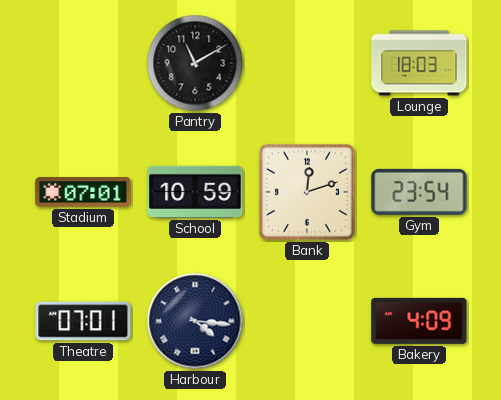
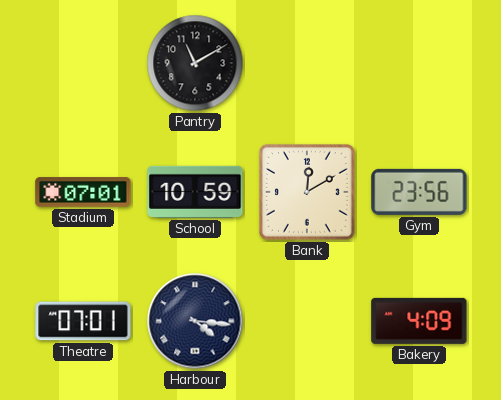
Lounge: 18:03 -> none (419, 63)
Bank: 12:12 -> 12:10 (307, 192)
Gym: 23:54 -> 23:56 (419, 192)
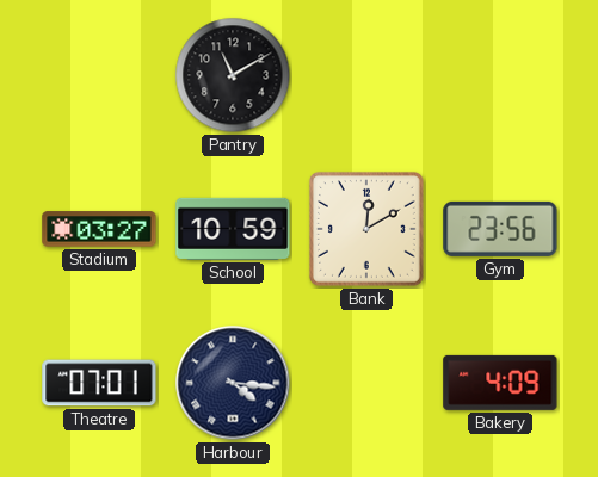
Stadium: 07:01 -> 03:27 (99, 229)
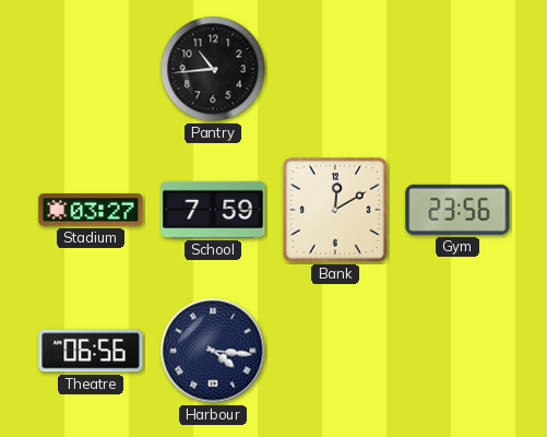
Pantry: 11:10 -> 10:44 (213, 69)
School: 10:59 -> 7:59 (213, 210)
Theatre: 07:01 -> 06:56 (91, 351)
Bakery: 4:09 -> none (500, 383)
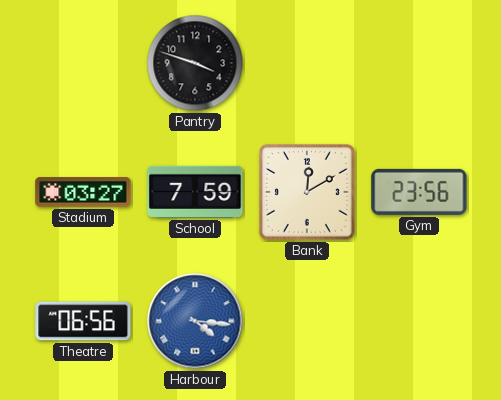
Pantry: 10:44 -> 3:48 (195, 63)
Harbour dial: navy -> blue (195, 321)
